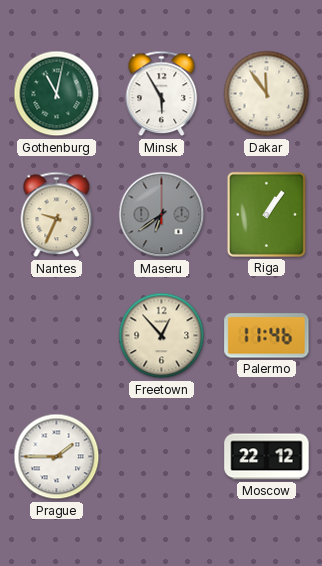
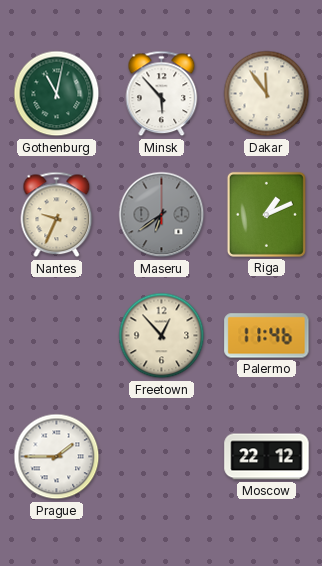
Minsk: 5:55 -> 5:53 (162, 94)
Riga: 1:06 -> 1:11 (266, 214)
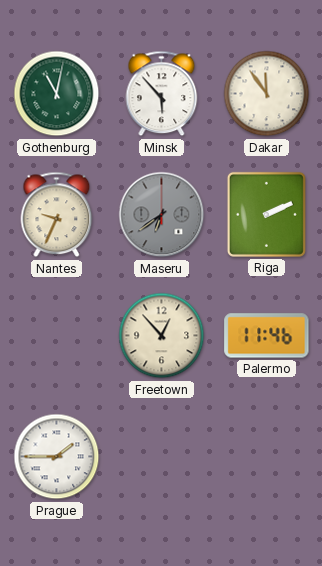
Riga: 1:11 -> 2:11 (266, 214)
Moscow: 22:12 -> none (267, 457)
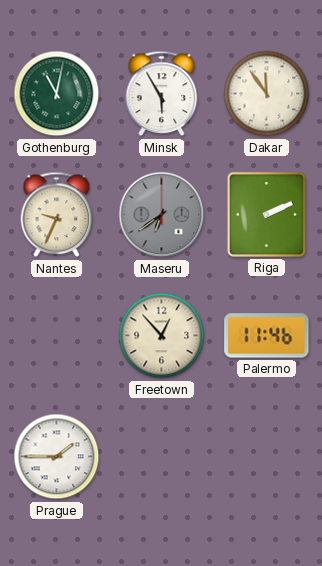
Minsk: 5:53 -> 5:55 (162, 94)
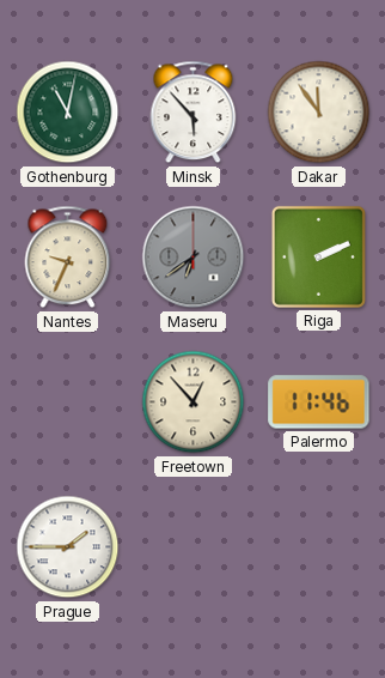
Minsk: 5:55 -> 5:53 (194, 113)
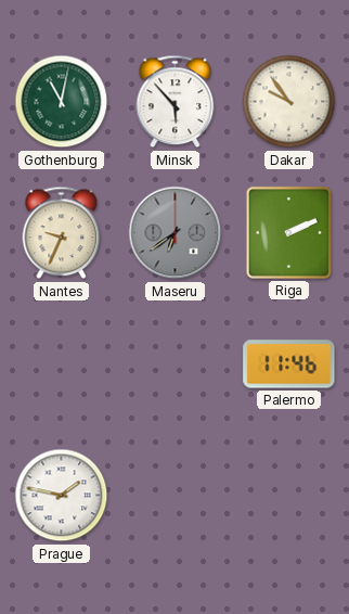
Dakar: 11:54 -> 9:54 (289, 102)
Freetown: 12:53 -> none (194, 402)
Prague: 1:45 -> 1:47 (62, 496)
